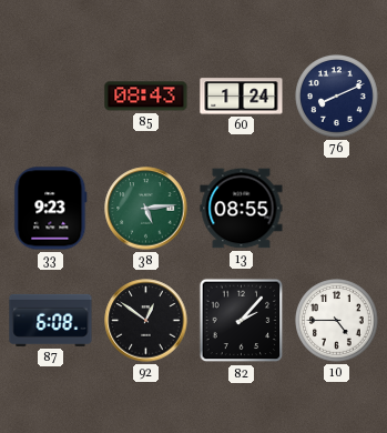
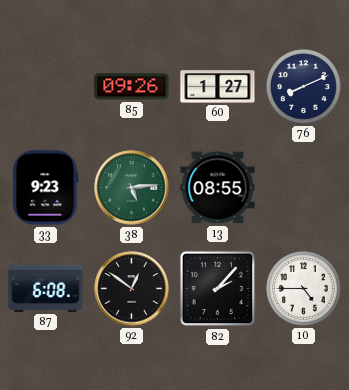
85: 08:43 -> 09:26 (132, 87)
60: 1:24 -> 1:27 (218, 87)
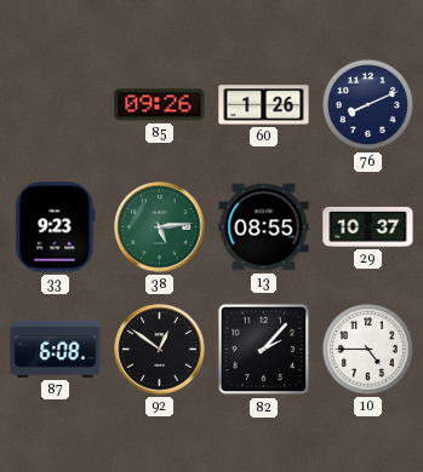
60: 1:27 -> 1:26 (264, 105)
29: none -> 10:37 (368, 226)
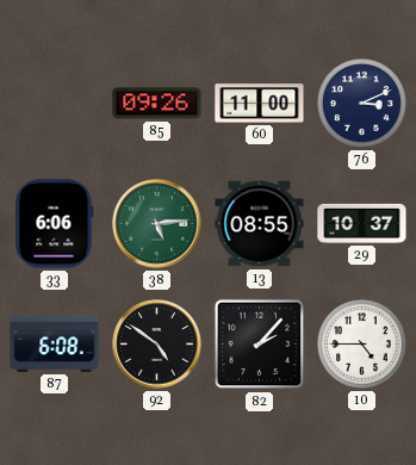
60: 1:26 -> 11:00 (260, 104)
76: 8:11 -> 3:11 (362, 104)
33: 9:23 -> 6:06 (55, 224)
92: 12:51 -> 4:51 (157, 345)
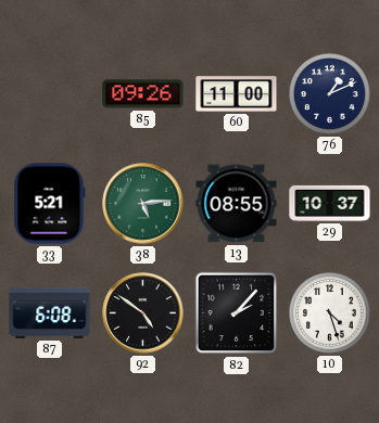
76: 3:11 -> 1:11 (330, 94)
33: 6:06 -> 5:21 (50, 204)
10: 4:45 -> 4:27 (330, 313)
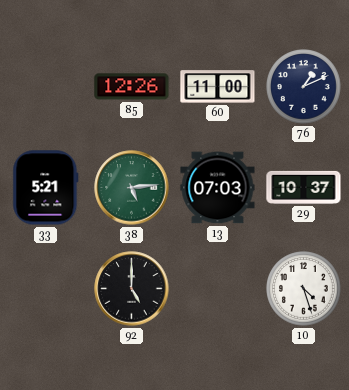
85: 09:26 -> 12:26 (132, 87)
13: 08:55 -> 07:03 (218, 188)
87: 6:08 -> none (50, 312)
92: 4:51 -> 5:00 (132, 289)
82: 2:07 -> none (237, 313)
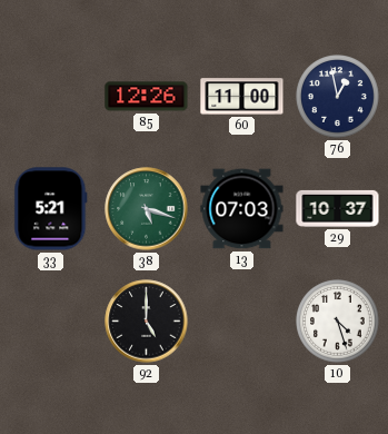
76: 1:11 -> 12:58 (338, 97)
38: 5:14 -> 5:18 (147, 209)
